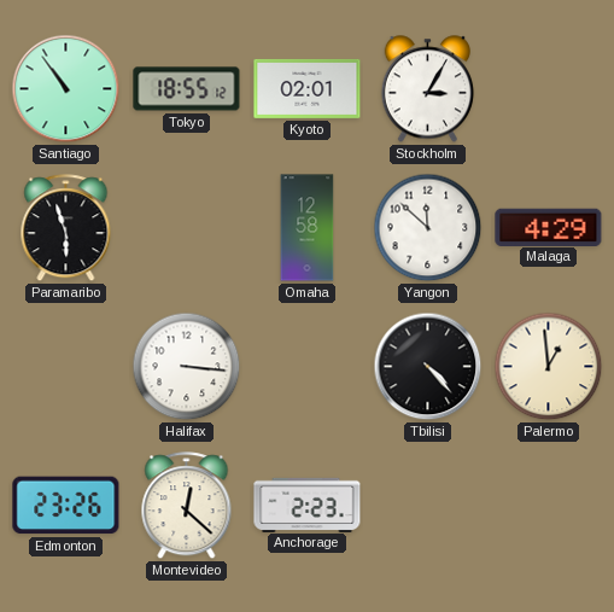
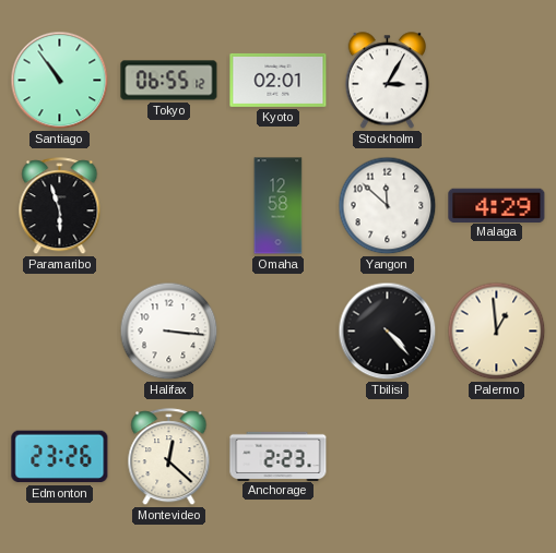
Tokyo: 18:55 -> 06:55 (169, 81)
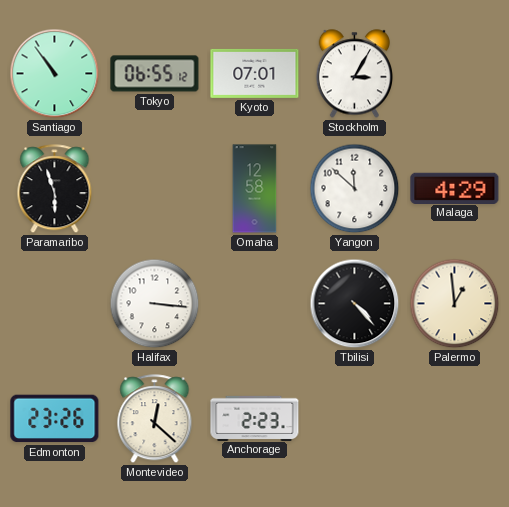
Kyoto: 02:01 -> 07:01 (255, 73)
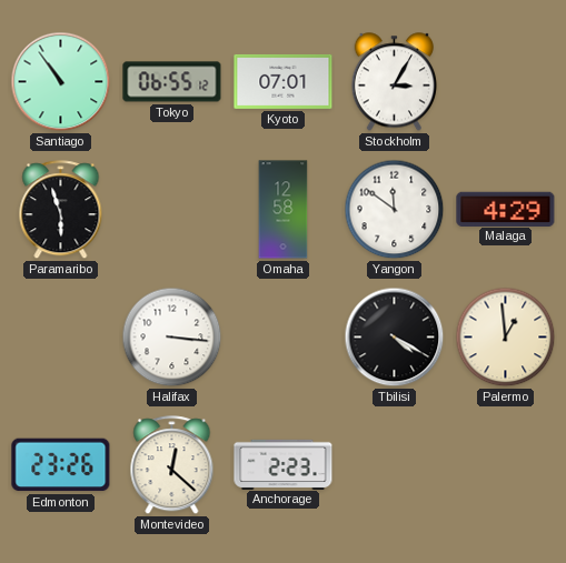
Yangon: 11:52 -> 11:51 (395, 210)
Tbilisi: 4:23 -> 4:20 (395, 338)
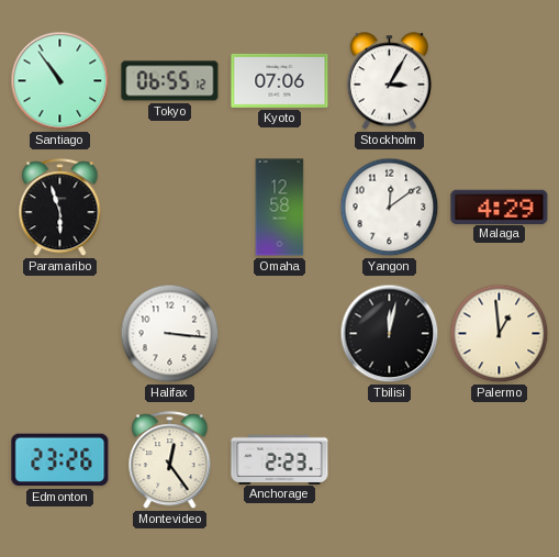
Kyoto: 07:01 -> 07:06 (280, 80)
Yangon: 11:51 -> 12:09 (390, 208)
Tbilisi: 4:20 -> 12:02 (390, 334)
Montevideo: 12:22 -> 12:24 (170, 460)
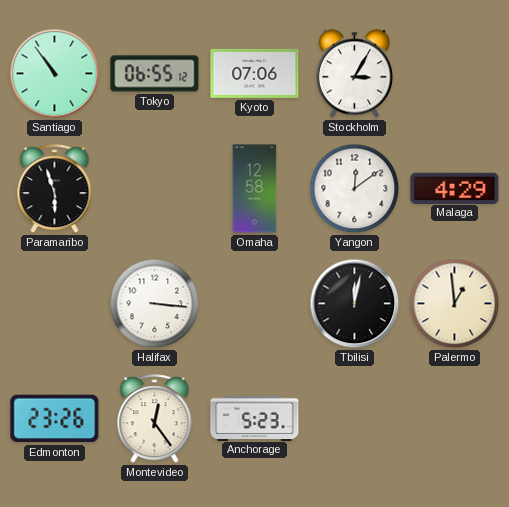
Anchorage: 2:23 -> 5:23 (255, 418)
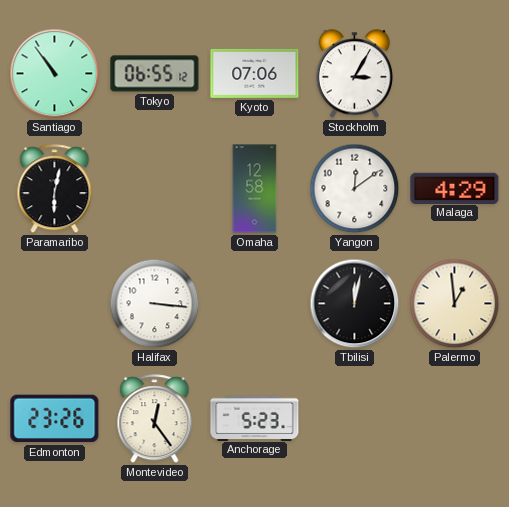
Paramaribo: 5:57 -> 6:02 (55, 189)
